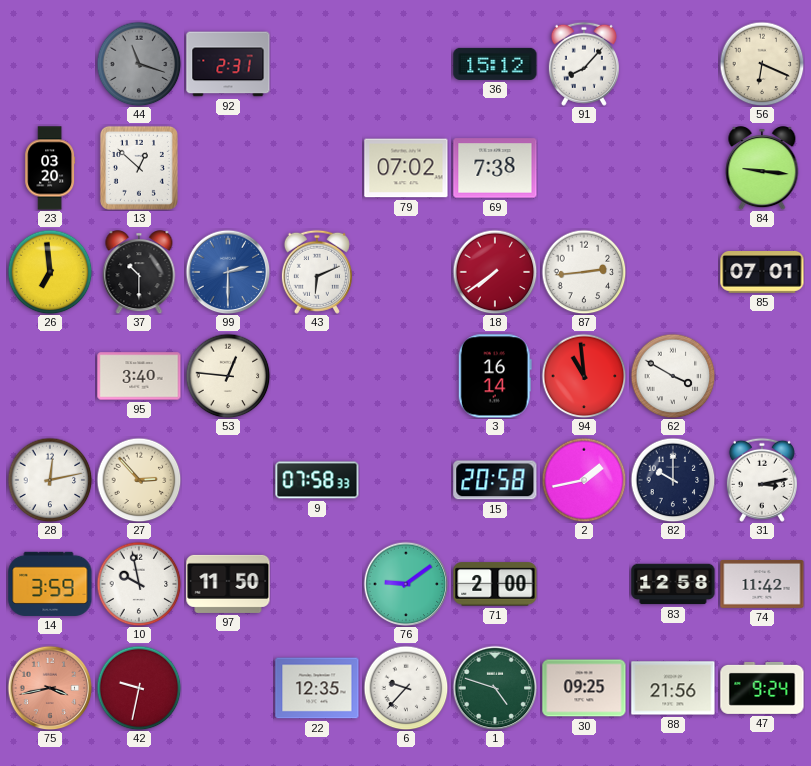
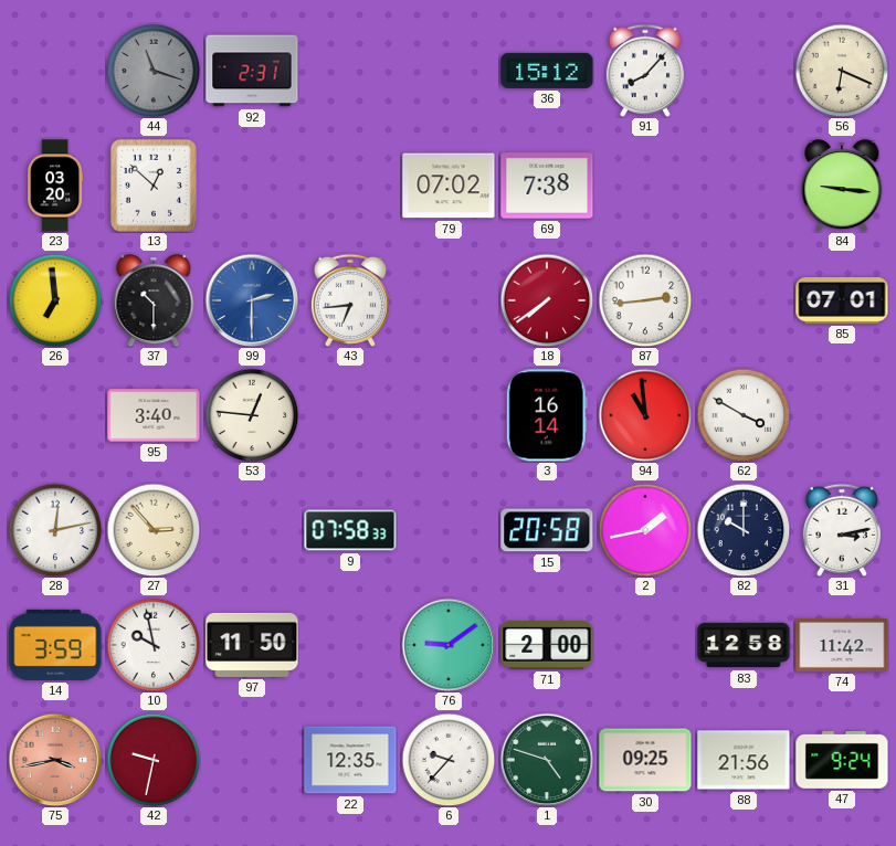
43: 6:11 -> 6:44 (350, 300)
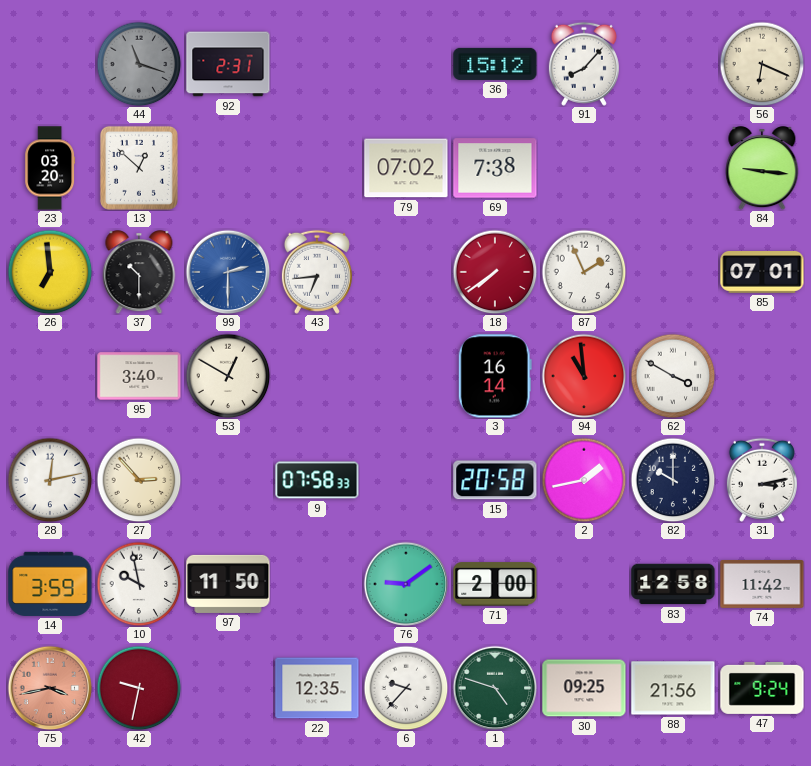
87: 2:44 -> 1:56 (584, 272)
53: 12:46 -> 12:50 (228, 376)
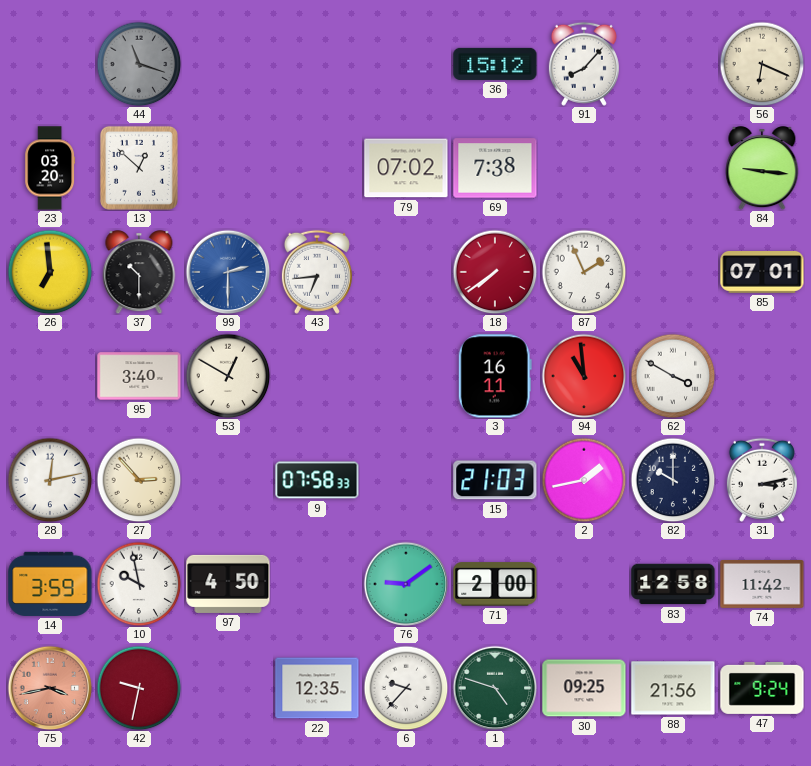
92: 2:31 -> none (228, 64)
3: 16:14 -> 16:11 (495, 376)
15: 20:58 -> 21:03 (495, 480)
97: 11:50 -> 4:50 (228, 584)
